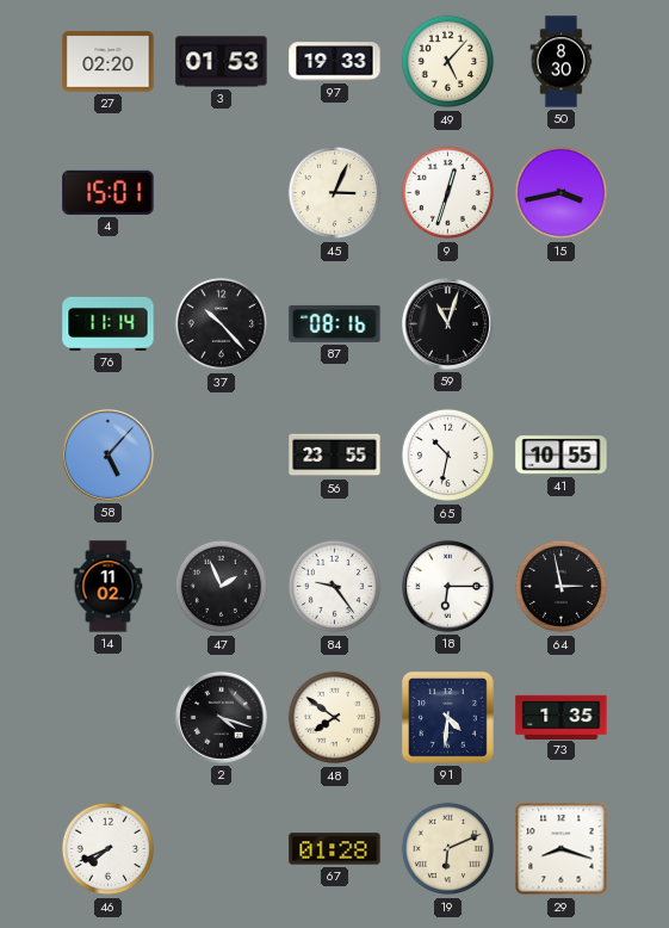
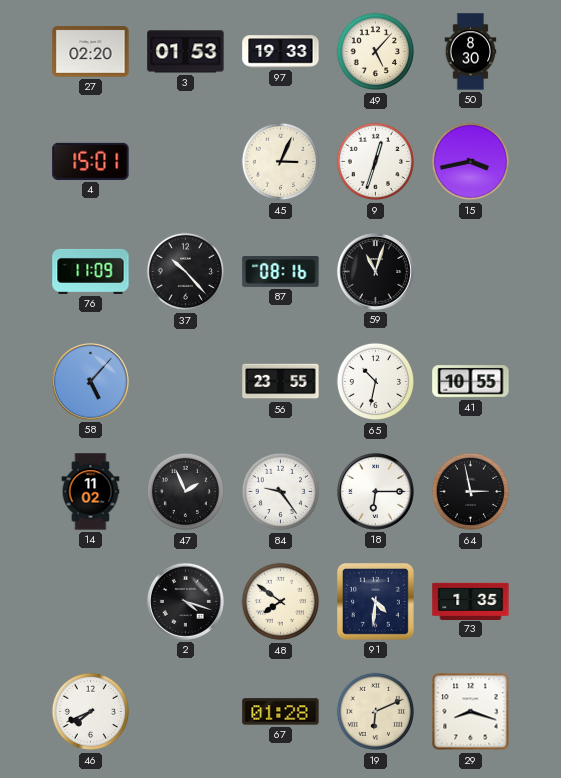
76: 11:14 -> 11:09 (91, 271)
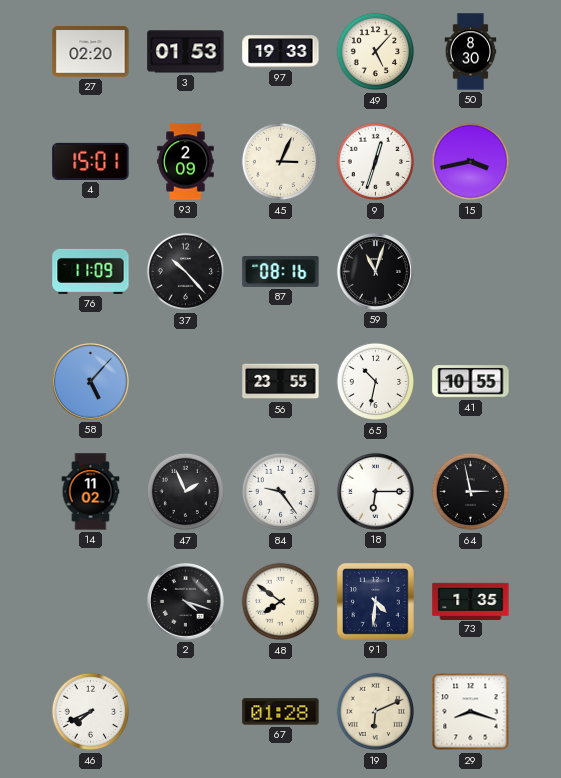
93: none -> 2:09 (186, 162)
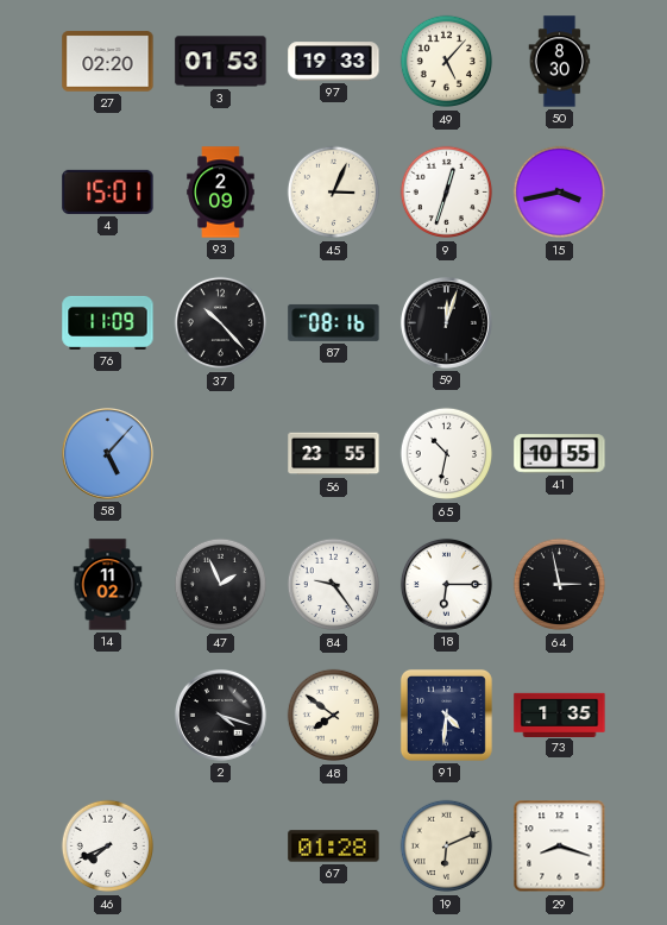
59: 11:03 -> 12:03 (446, 322)
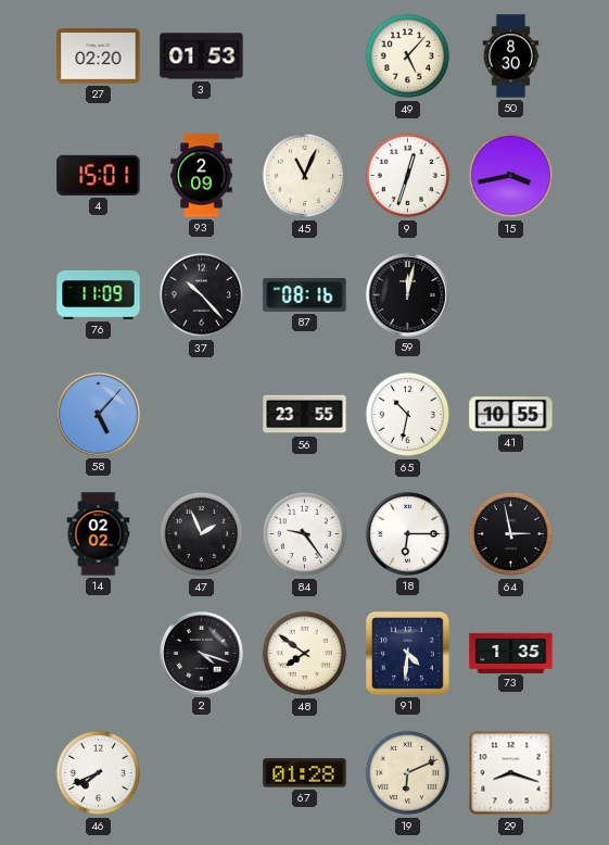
97: 19:33 -> none (334, 62)
45: 3:04 -> 11:04 (305, 176)
59: 12:03 -> 12:02 (407, 294)
14: 11:02 -> 02:02 (99, 534)
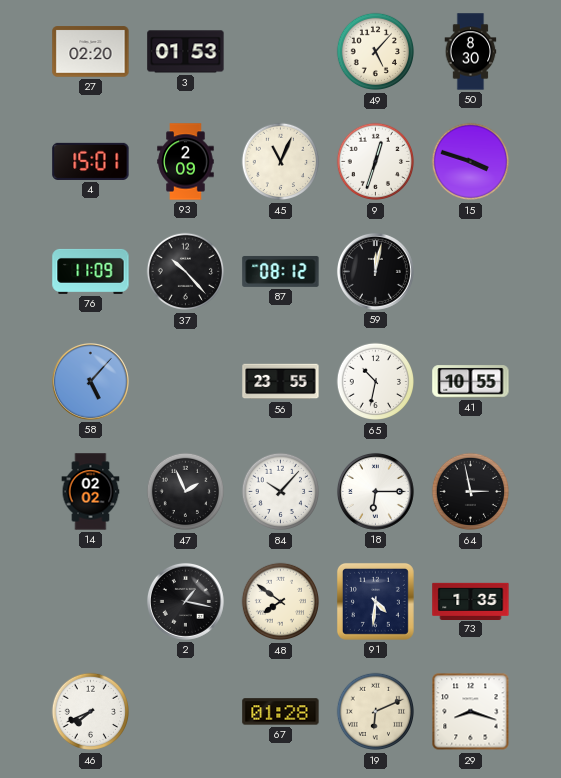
15: 3:43 -> 3:48 (471, 162)
87: 08:16 -> 08:12 (281, 271)
84: 9:24 -> 10:07 (281, 492)
2: 4:18 -> 1:17 (185, 601)
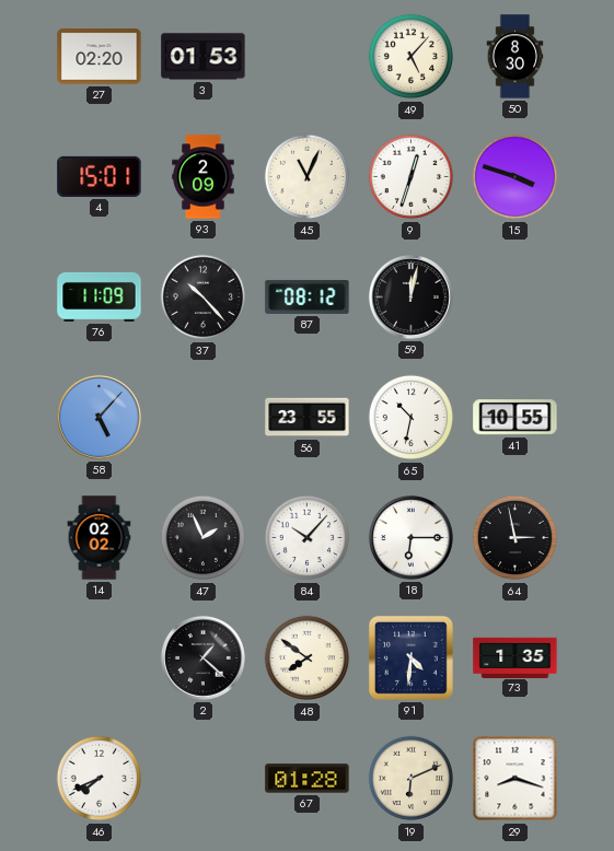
2: 1:17 -> 1:22 (202, 657)
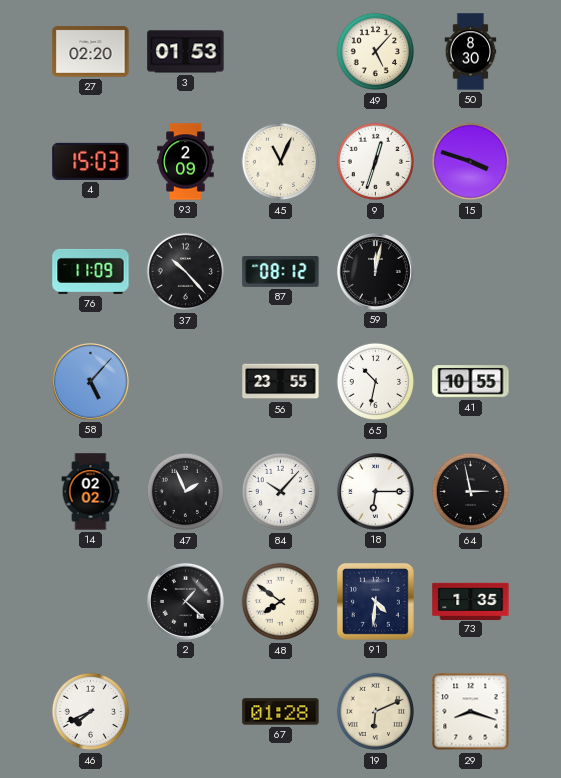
4: 15:01 -> 15:03 (91, 161)
